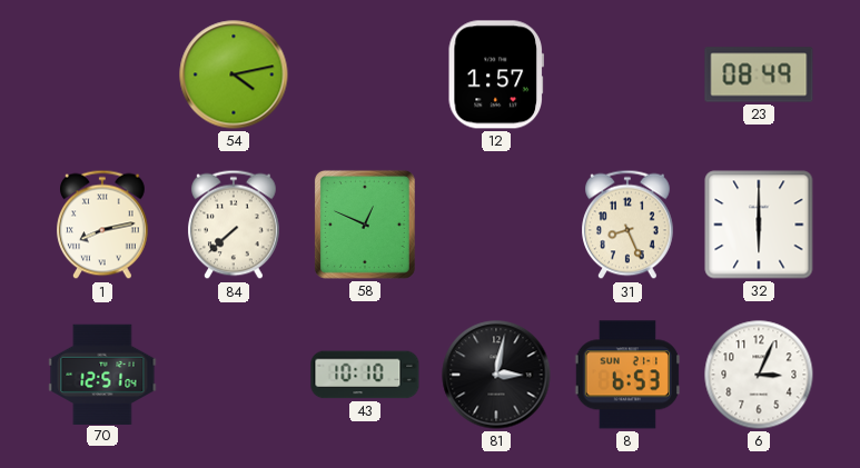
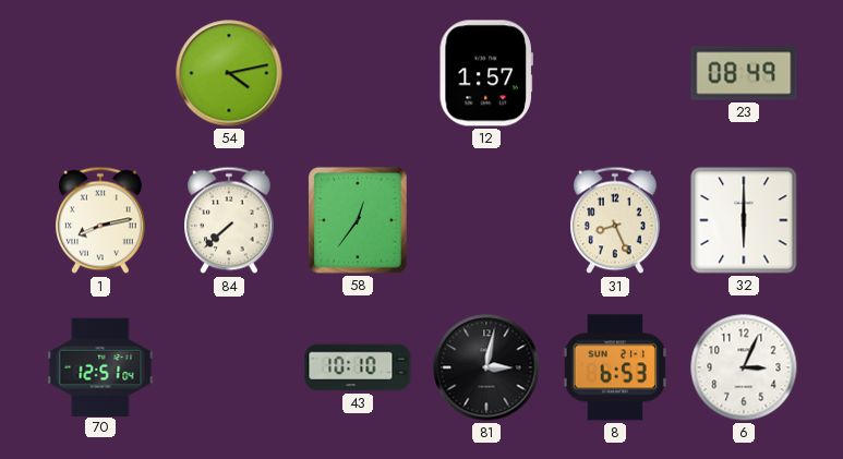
58: 12:49 -> 12:36 (358, 220)
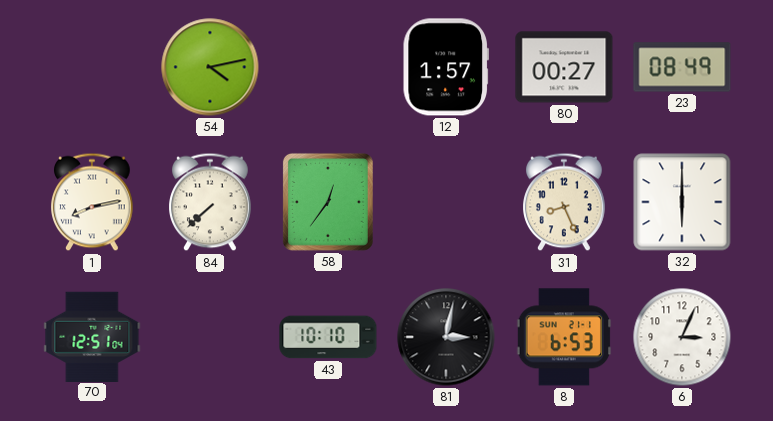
80: none -> 00:27 (564, 67)
